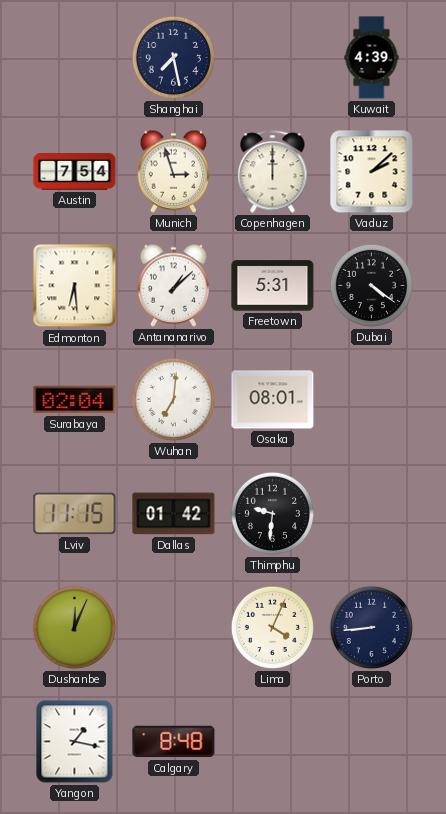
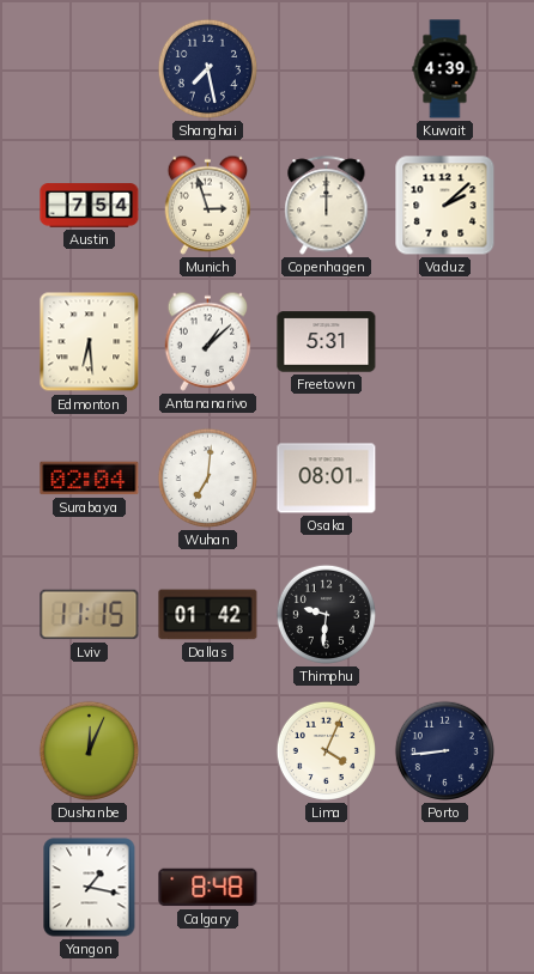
Dubai: 4:21 -> none (371, 285)
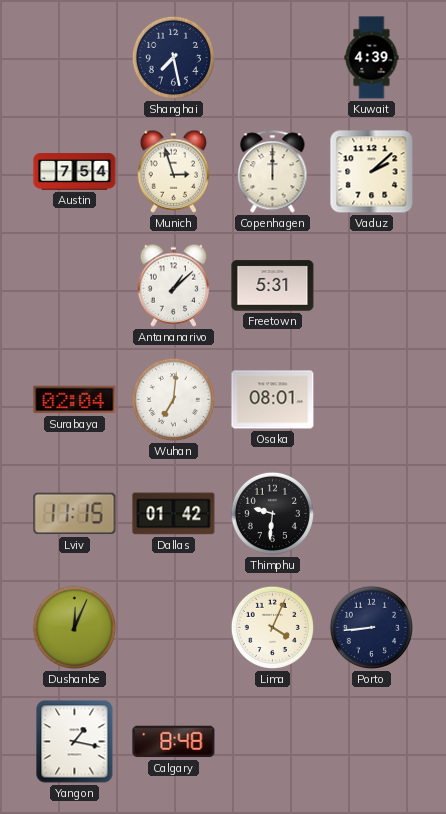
Edmonton: 6:29 -> none (90, 342)
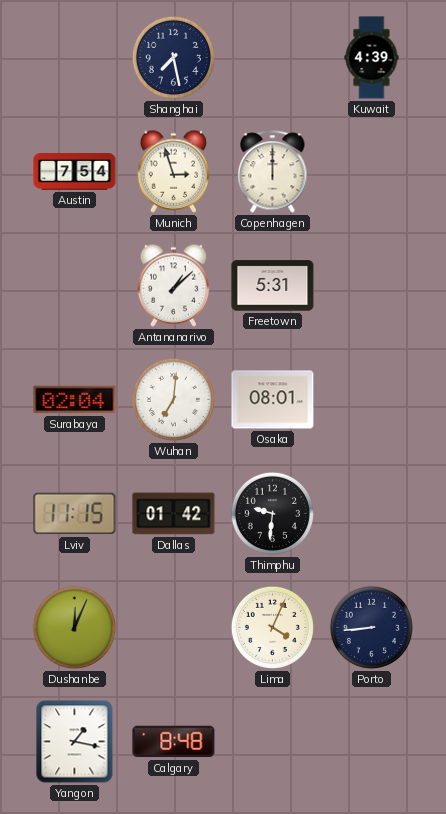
Vaduz: 2:08 -> none (372, 172)
